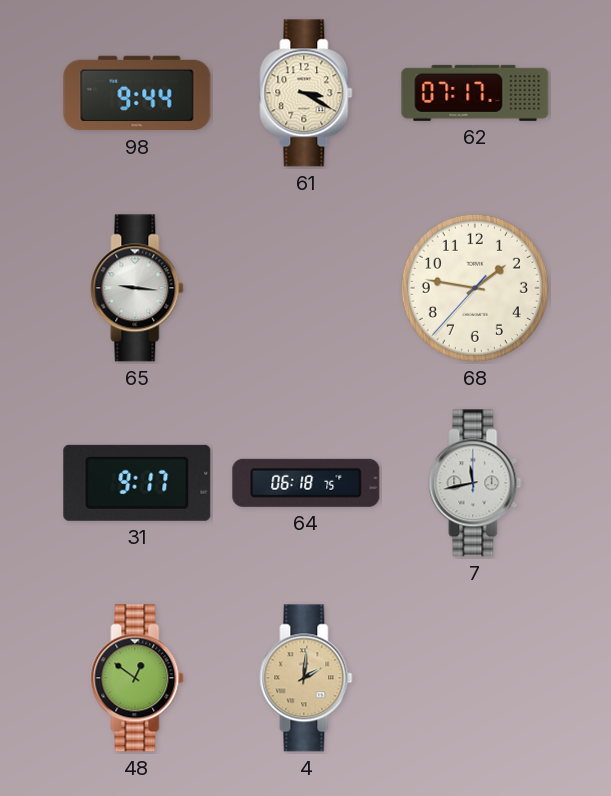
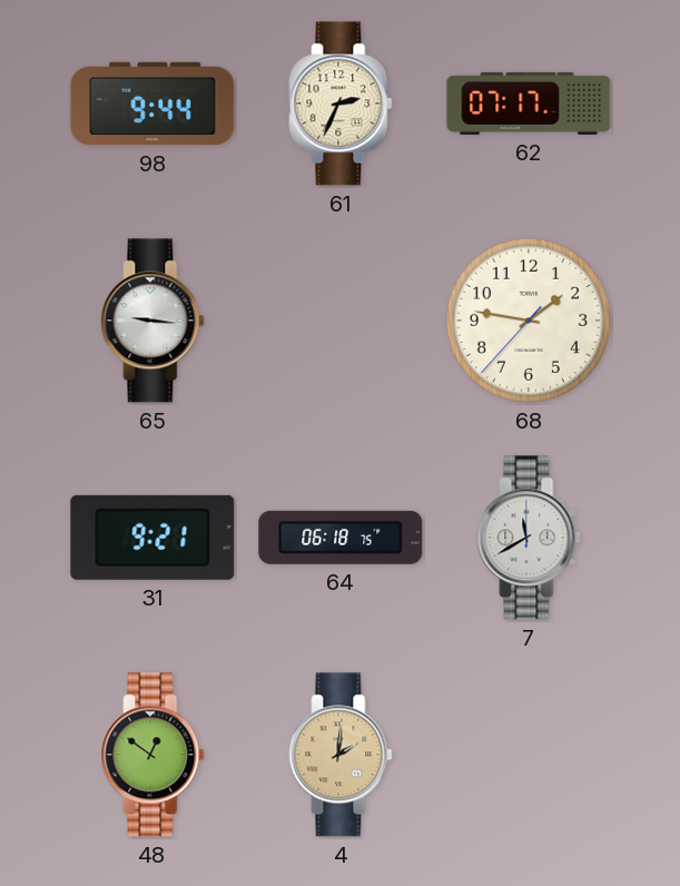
61: 3:20 -> 2:34 (341, 104)
31: 9:17 -> 9:21 (152, 538)
7: 11:43 -> 11:40 (529, 538)
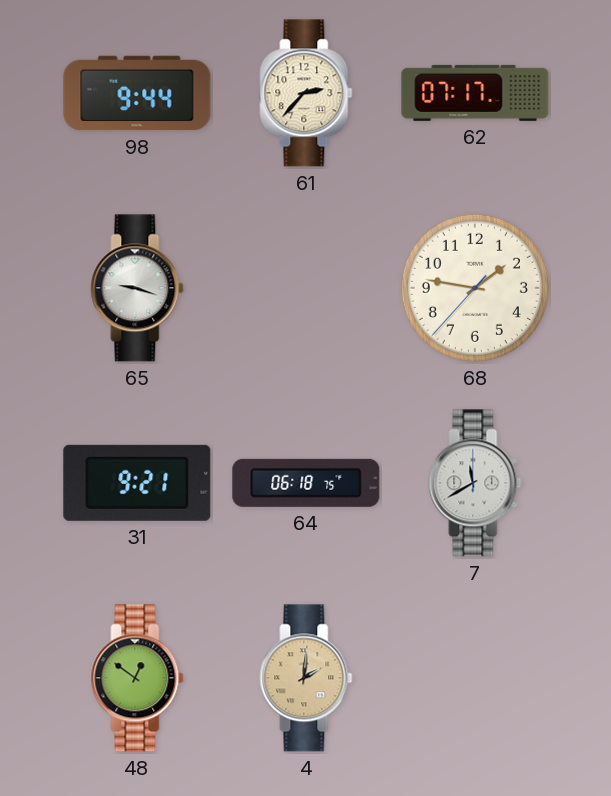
61: 2:34 -> 2:37 (306, 93)
65: 9:16 -> 9:18 (137, 288)
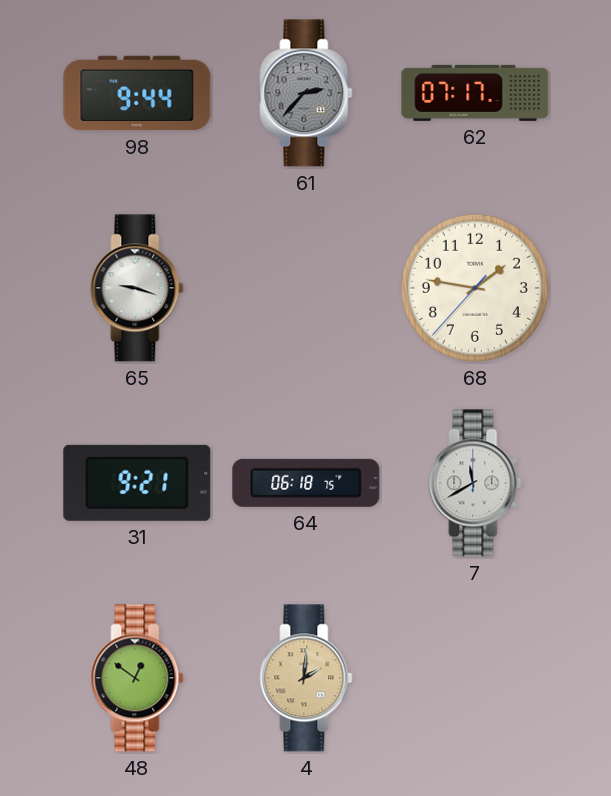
61 dial: cream -> grey (306, 93)
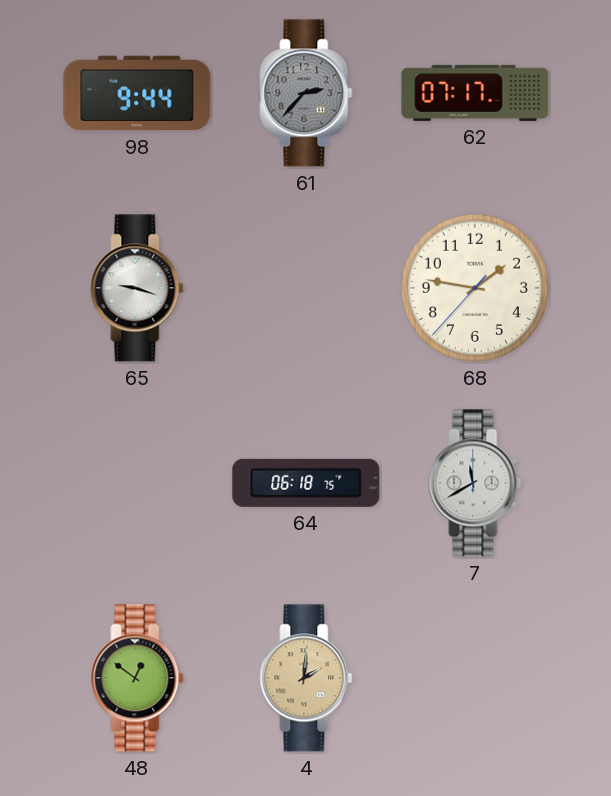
31: 9:21 -> none (137, 483)
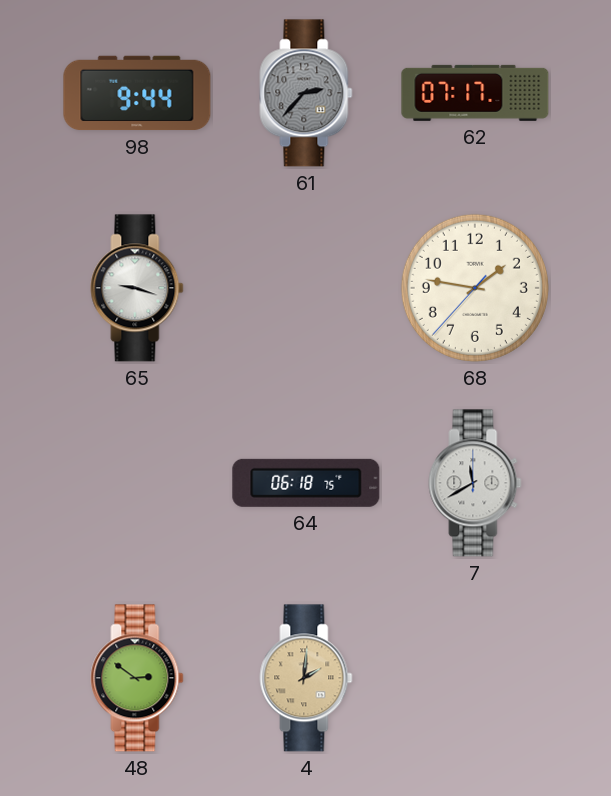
48: 12:51 -> 2:51 (137, 678)
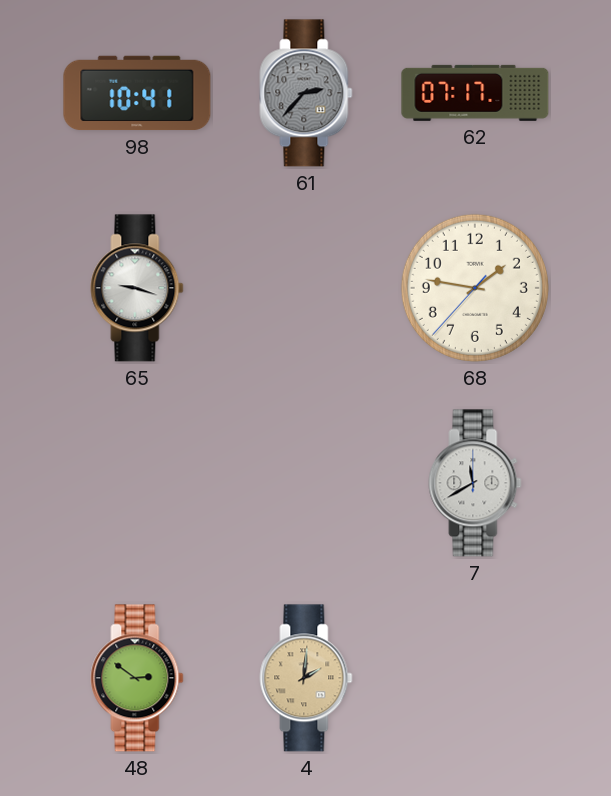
98: 9:44 -> 10:41 (137, 93)
64: 06:18 -> none (306, 483)
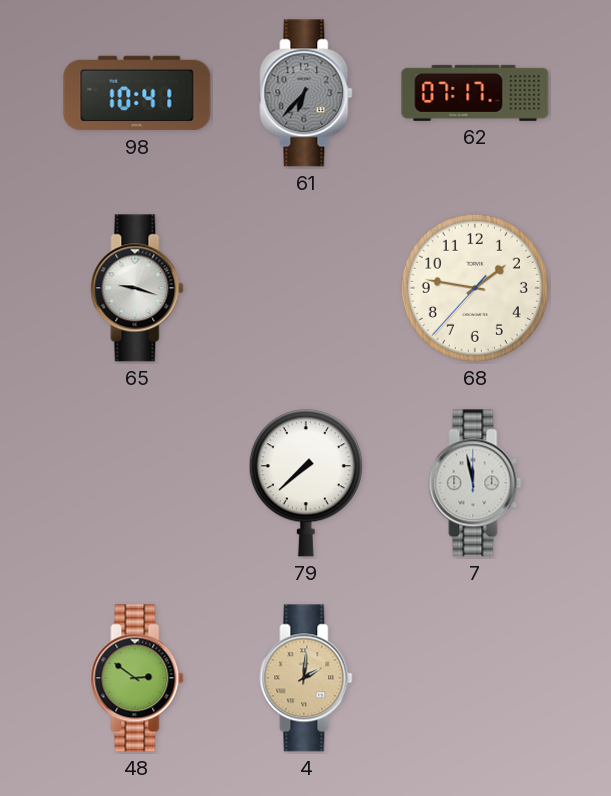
61: 2:37 -> 6:37 (306, 93)
79: none -> 7:38 (306, 483)
7: 11:40 -> 11:58 (475, 483)
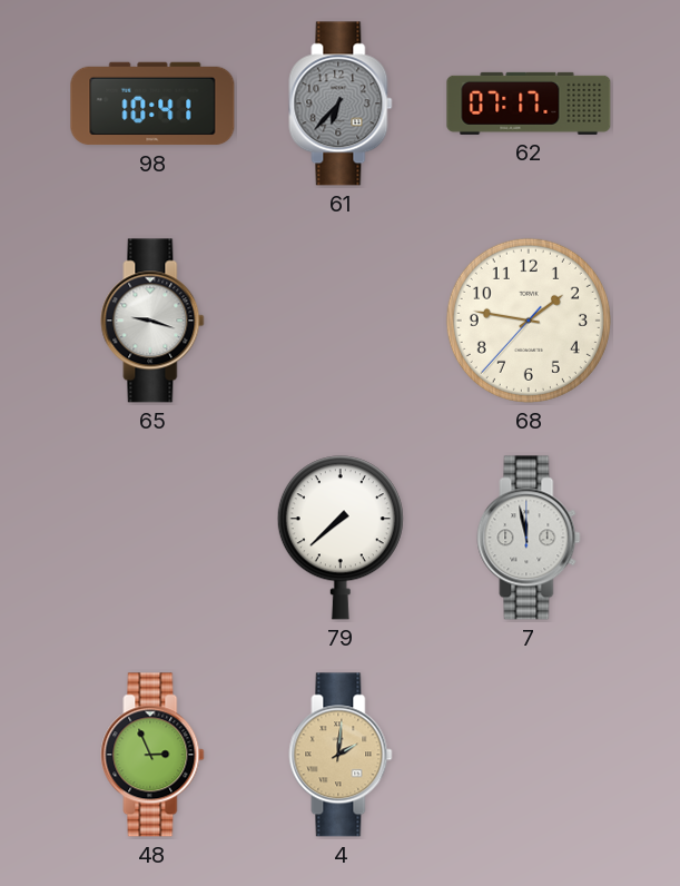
48: 2:51 -> 2:56 (152, 755)
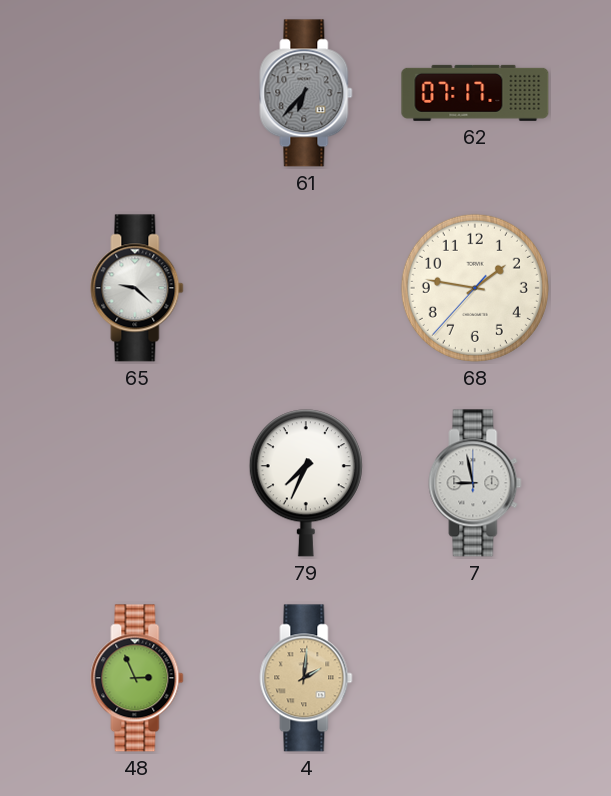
98: 10:41 -> none (152, 104)
65: 9:18 -> 9:22 (137, 288)
79: 7:38 -> 7:34 (306, 483)
7: 11:58 -> 8:58 (475, 483)
